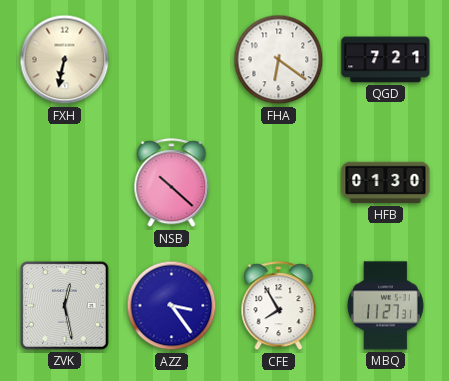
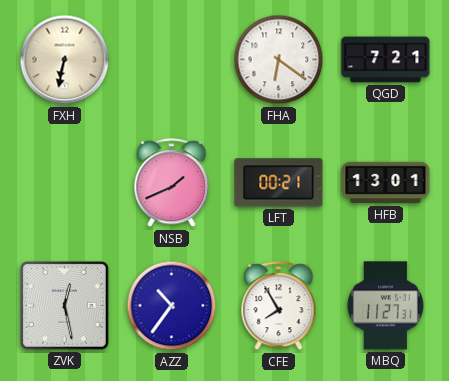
NSB: 10:22 -> 1:41 (172, 183)
LFT: none -> 00:21 (279, 183)
HFB: 01:30 -> 13:01 (386, 183)
AZZ: 3:24 -> 10:36 (172, 306)
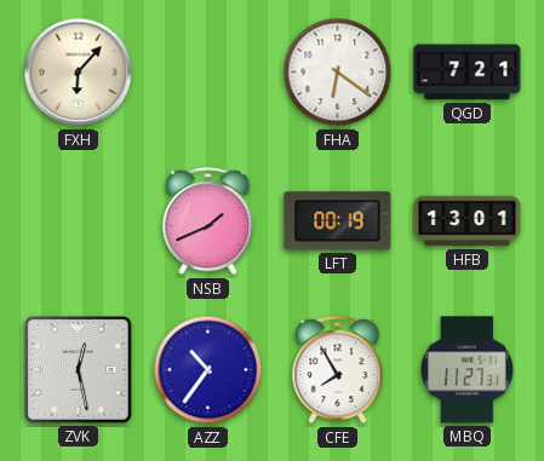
FXH: 6:32 -> 6:07 (79, 73)
LFT: 00:21 -> 00:19 (338, 221)
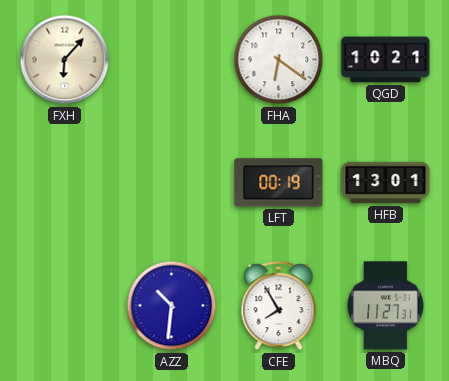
QGD: 7:21 -> 10:21 (386, 60)
NSB: 1:41 -> none (208, 221)
ZVK: 12:28 -> none (79, 370)
AZZ: 10:36 -> 10:31 (172, 306)
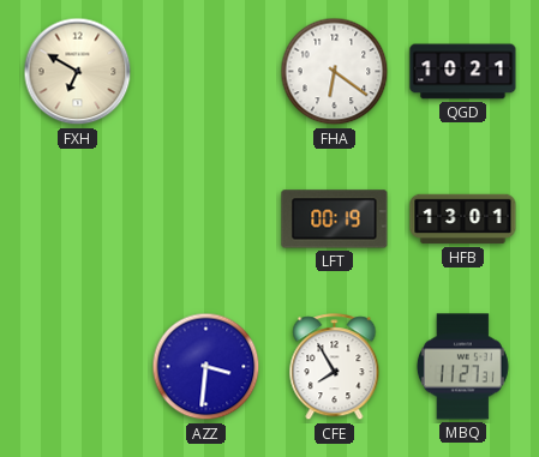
FXH: 6:07 -> 6:50 (78, 72)
AZZ: 10:31 -> 3:31 (206, 367)
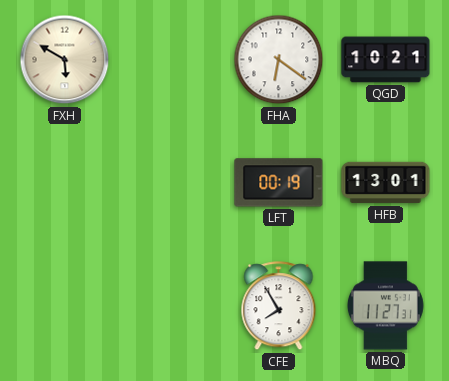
FXH: 6:50 -> 5:50 (65, 60)
AZZ: 3:31 -> none (206, 367)
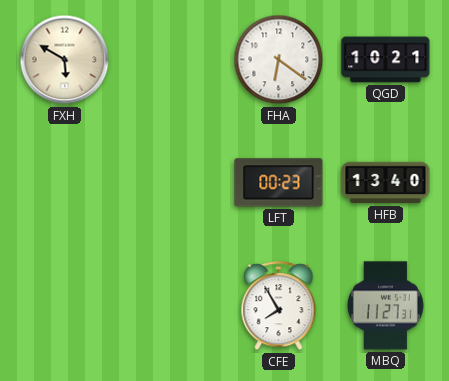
LFT: 00:19 -> 00:23 (279, 183)
HFB: 13:01 -> 13:40 (386, 183)
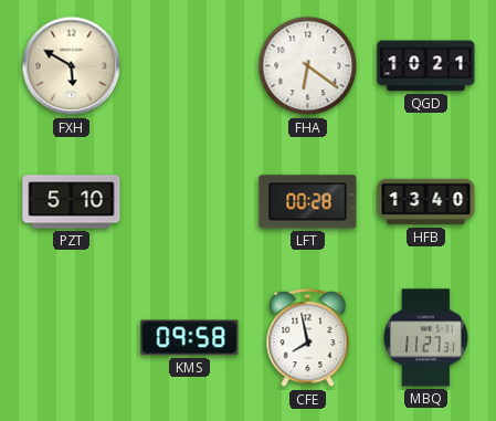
PZT: none -> 5:10 (72, 202)
LFT: 00:23 -> 00:28 (308, 202)
KMS: none -> 09:58 (190, 338)
CFE: 7:55 -> 7:58 (308, 338)
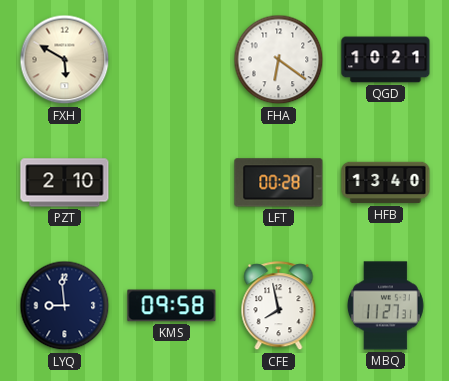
PZT: 5:10 -> 2:10 (65, 183)
LYQ: none -> 8:59 (65, 306)
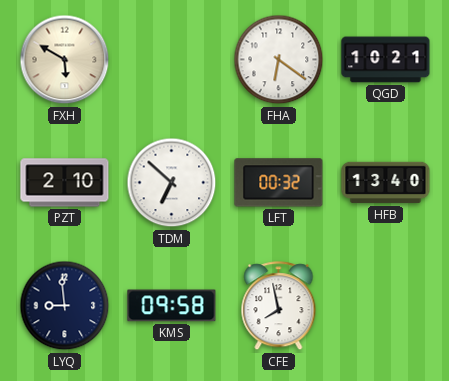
TDM: none -> 6:52 (172, 183)
LFT: 00:28 -> 00:32 (279, 183)
MBQ: 11:27 -> none (385, 306)
